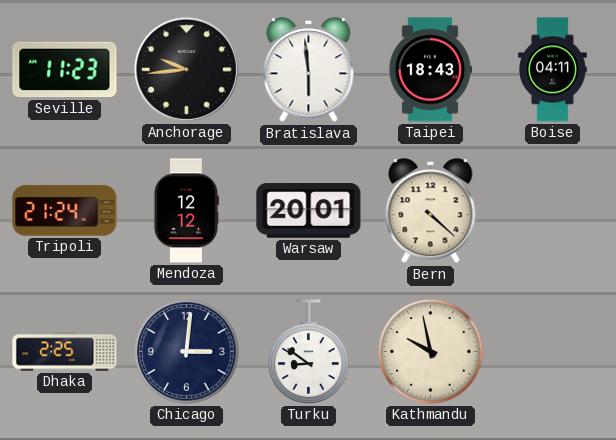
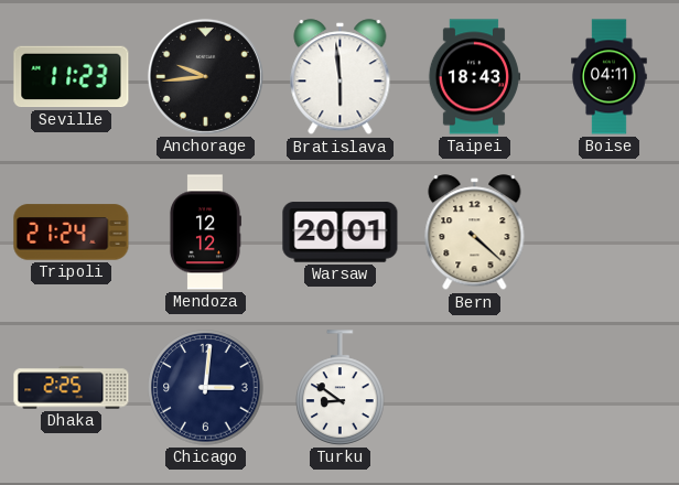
Kathmandu: 9:58 -> none (431, 352)
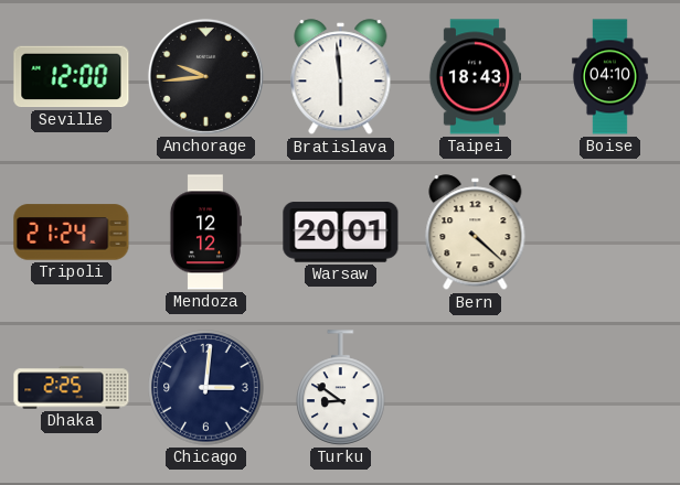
Seville: 11:23 -> 12:00 (72, 77)
Boise: 04:11 -> 04:10 (610, 77)
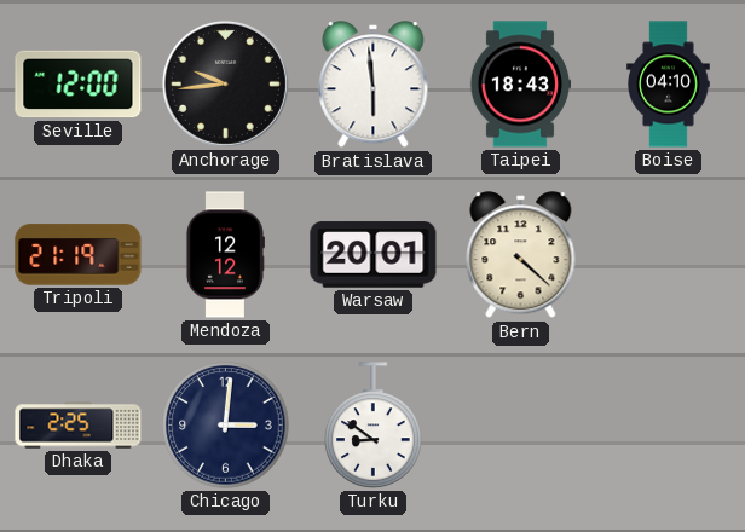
Tripoli: 21:24 -> 21:19 (79, 255)
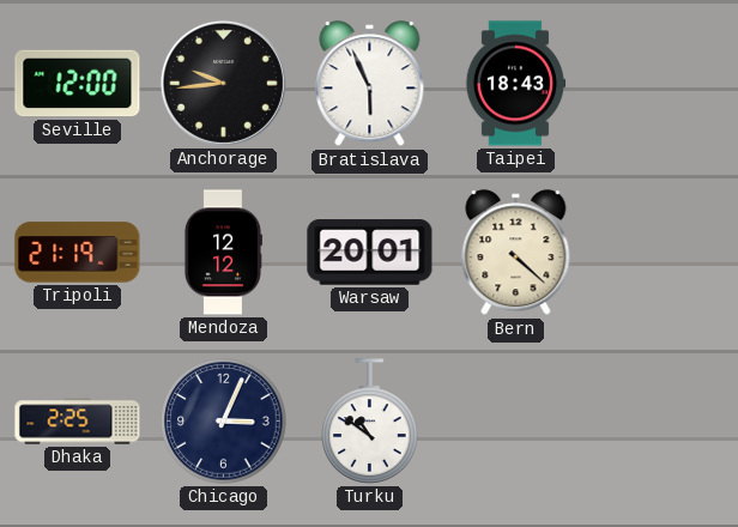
Bratislava: 5:59 -> 5:56 (370, 84)
Boise: 04:10 -> none (669, 85)
Chicago: 3:01 -> 3:04 (224, 422)
Turku: 8:51 -> 10:51 (370, 422)
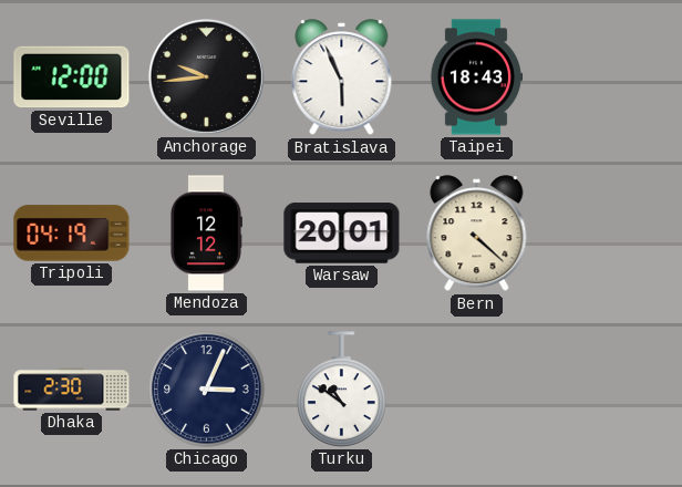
Tripoli: 21:19 -> 04:19 (72, 234)
Dhaka: 2:25 -> 2:30 (72, 390)
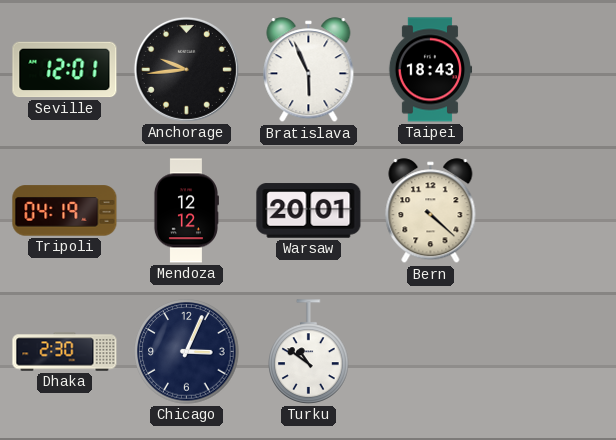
Seville: 12:00 -> 12:01 (65, 70)
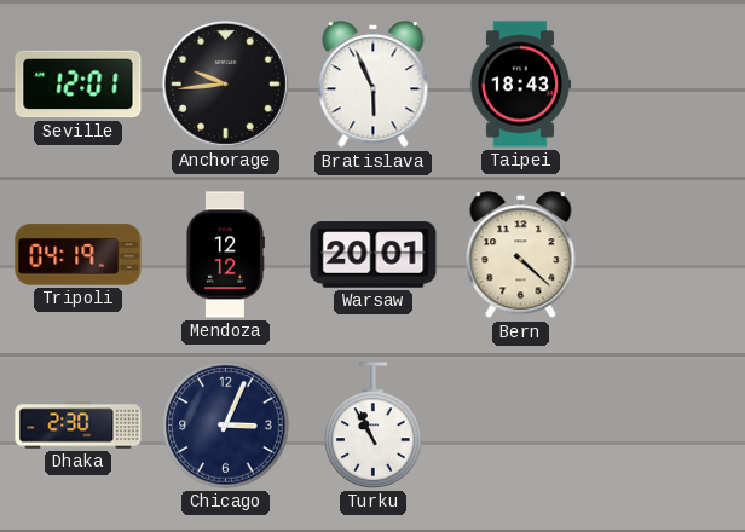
Turku: 10:51 -> 10:56 (374, 426)
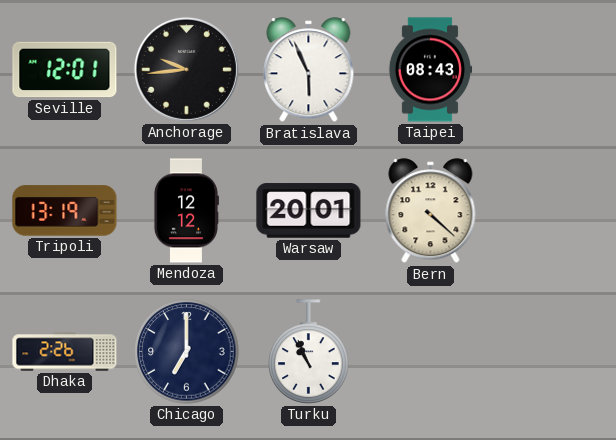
Taipei: 18:43 -> 08:43 (430, 70)
Tripoli: 04:19 -> 13:19 (65, 211)
Dhaka: 2:30 -> 2:26 (65, 352)
Chicago: 3:04 -> 7:00 (187, 352)
